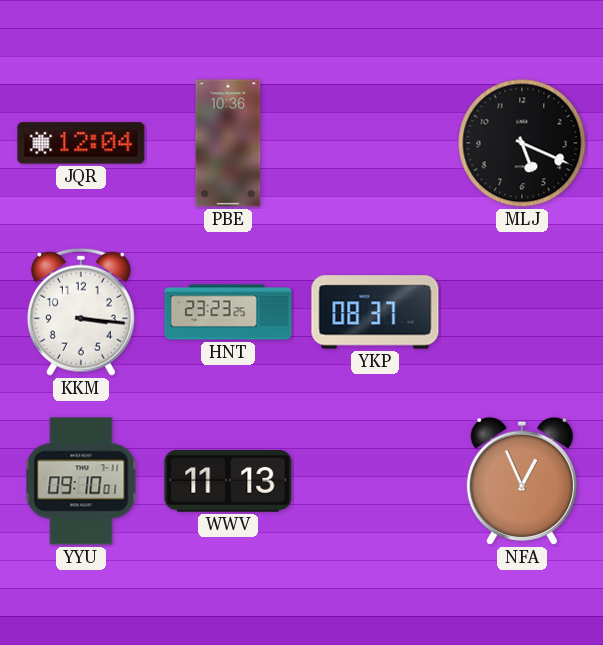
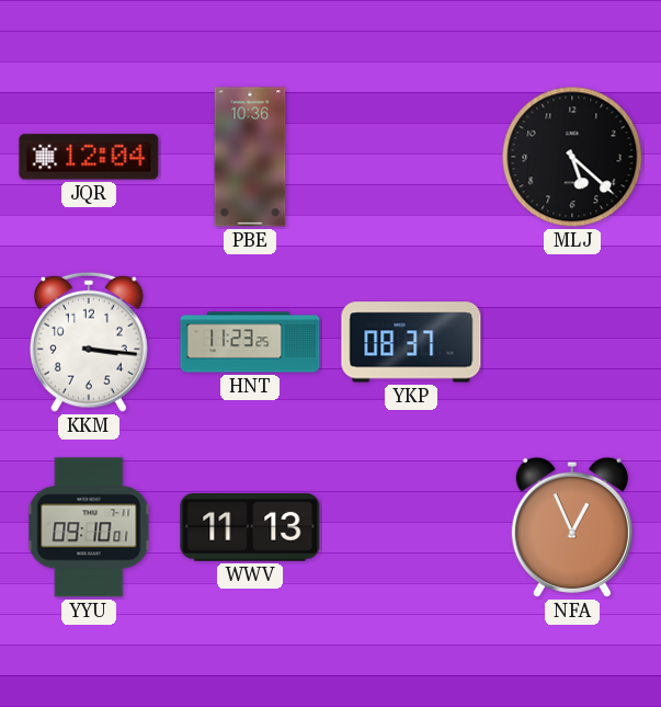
MLJ: 5:19 -> 5:22 (572, 157)
HNT: 23:23 -> 11:23 (250, 342)
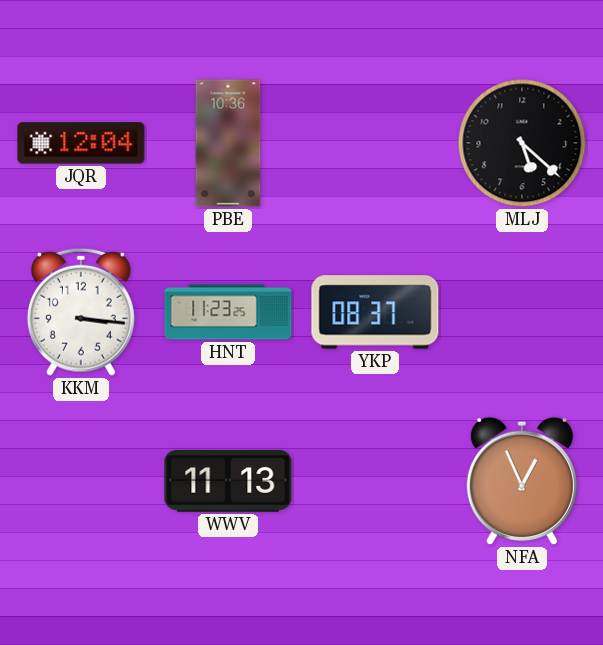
YYU: 09:10 -> none (89, 527)
